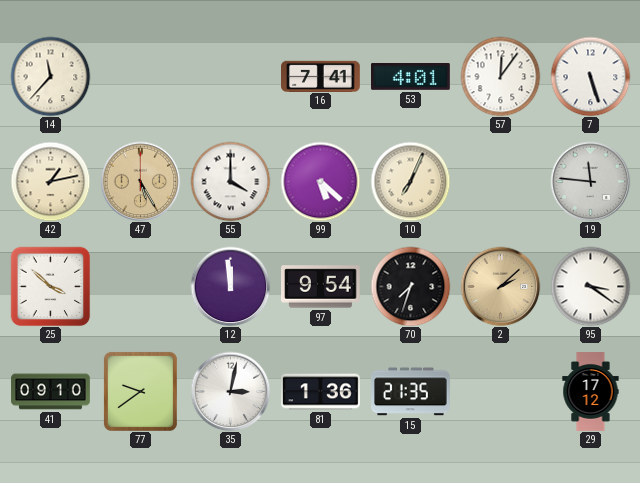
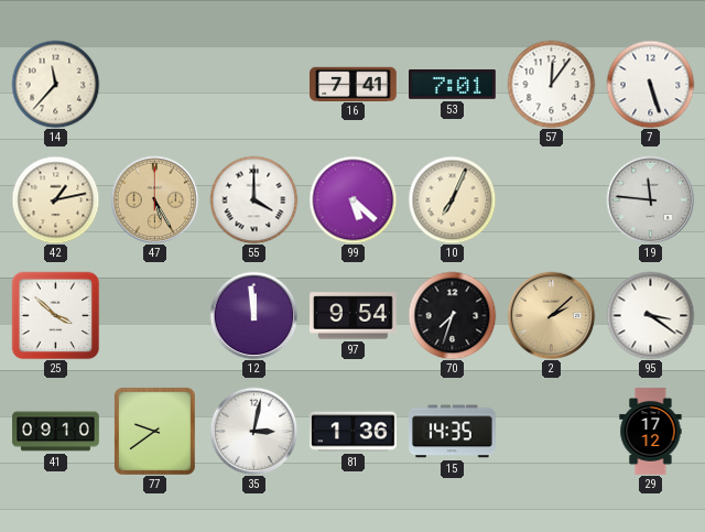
53: 4:01 -> 7:01 (453, 85)
15: 21:35 -> 14:35 (453, 432)
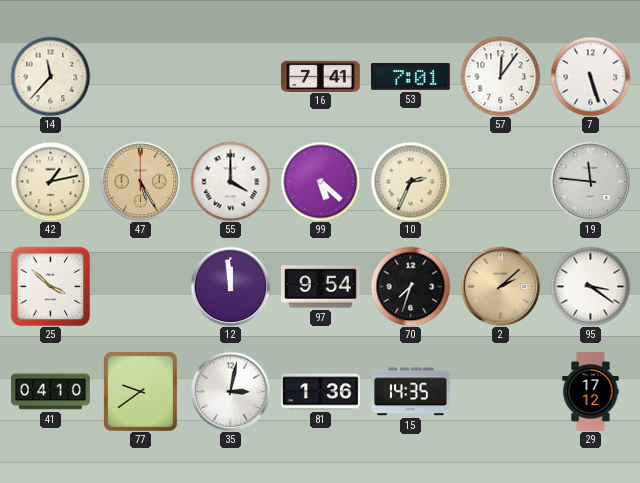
10: 7:04 -> 2:34 (410, 181)
41: 09:10 -> 04:10 (51, 392)
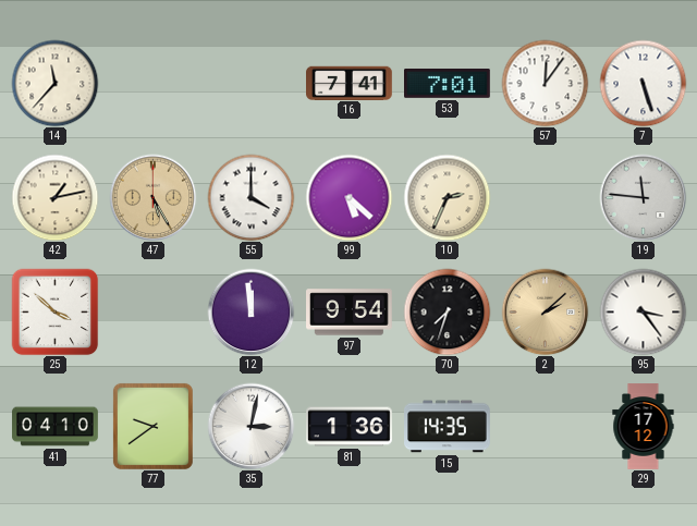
95: 3:21 -> 3:24 (643, 311)
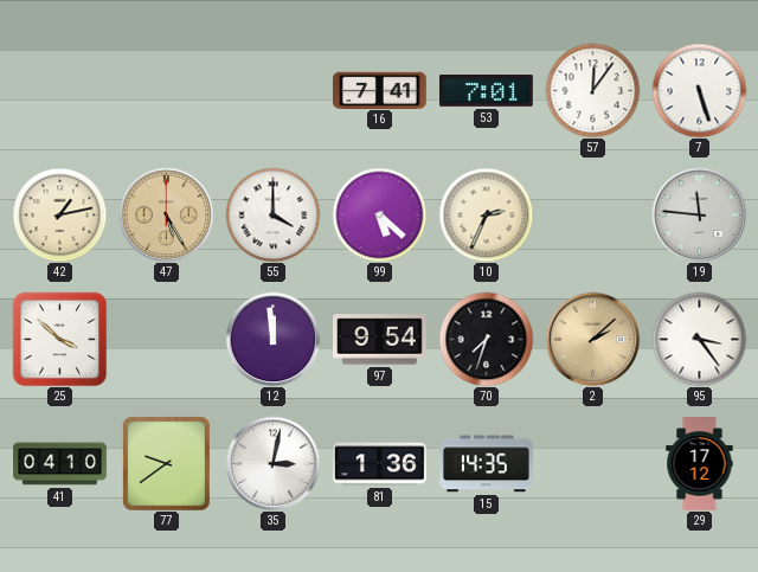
14: 11:37 -> none (54, 83)
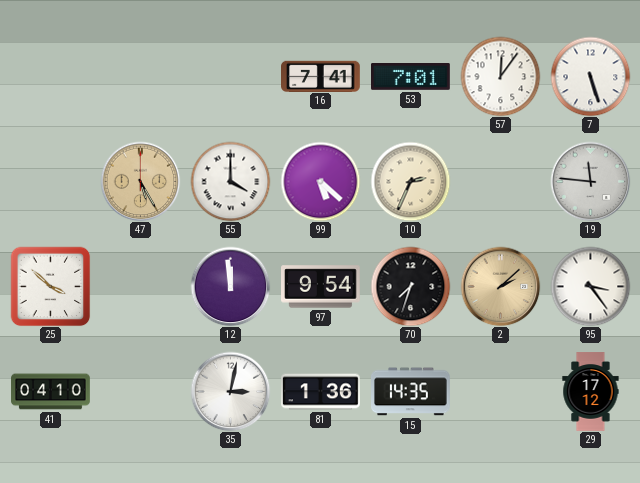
42: 1:13 -> none (59, 214)
77: 9:39 -> none (166, 463)
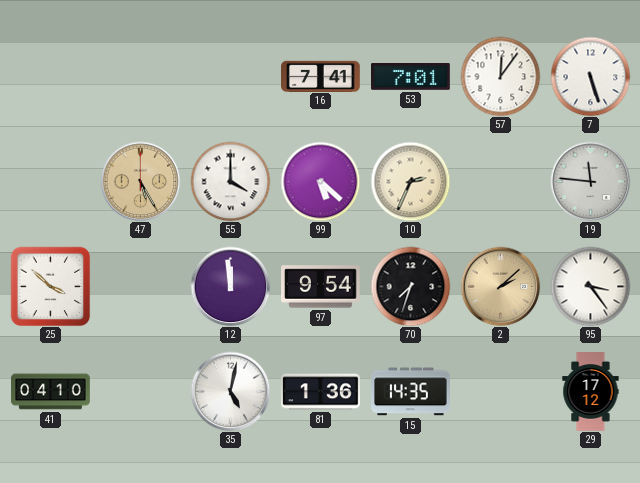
35: 3:02 -> 5:02 (230, 391)
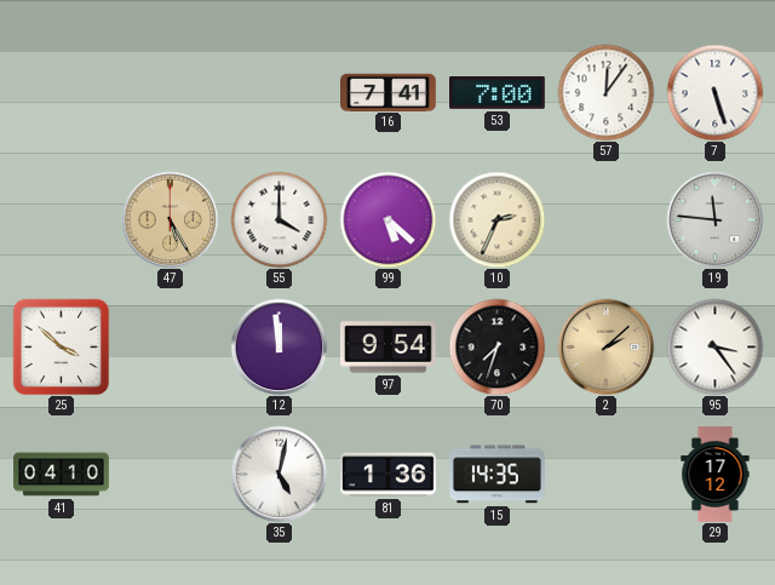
53: 7:01 -> 7:00 (498, 93)
